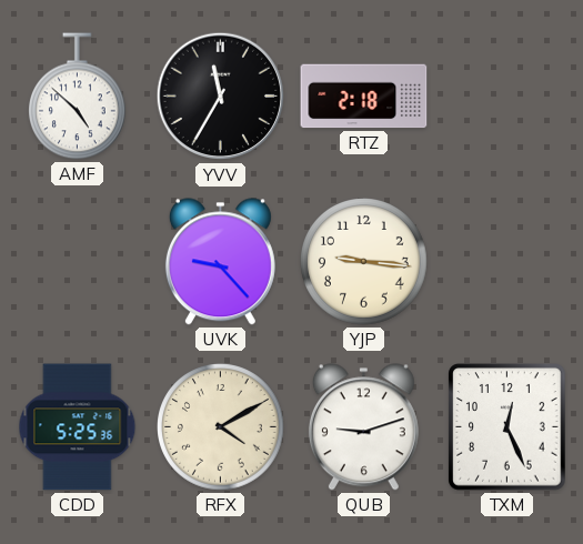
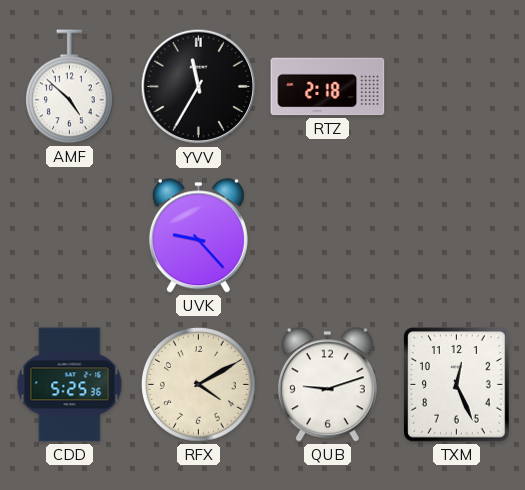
YJP: 9:16 -> none (364, 262)
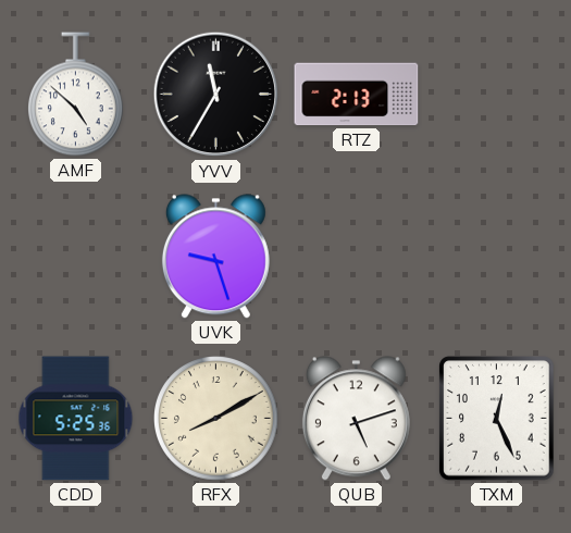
RTZ: 2:18 -> 2:13 (357, 95)
UVK: 9:23 -> 9:27 (215, 257)
RFX: 4:10 -> 8:10 (216, 419)
QUB: 9:12 -> 5:12 (356, 419)
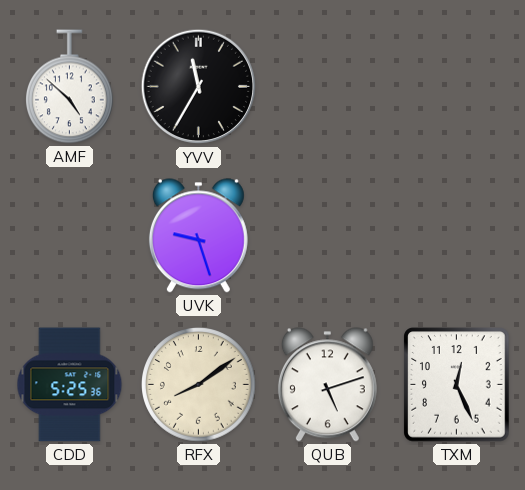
RTZ: 2:13 -> none (357, 95)
RFX: 8:10 -> 8:09 (199, 385)
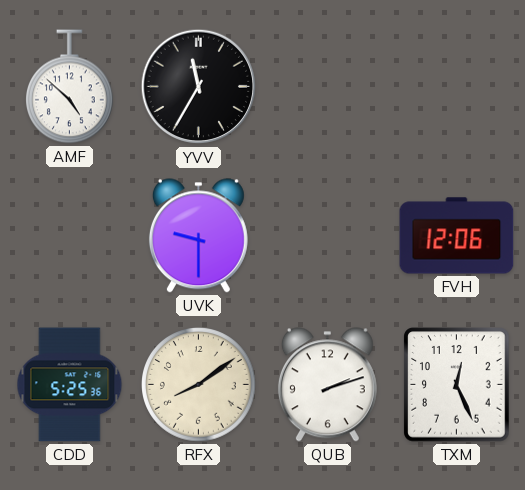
UVK: 9:27 -> 9:30 (198, 236)
FVH: none -> 12:06 (457, 236)
QUB: 5:12 -> 2:12 (327, 385)
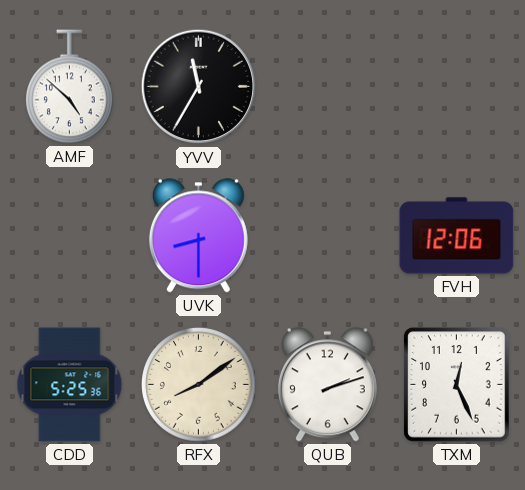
UVK: 9:30 -> 8:30 (198, 236)
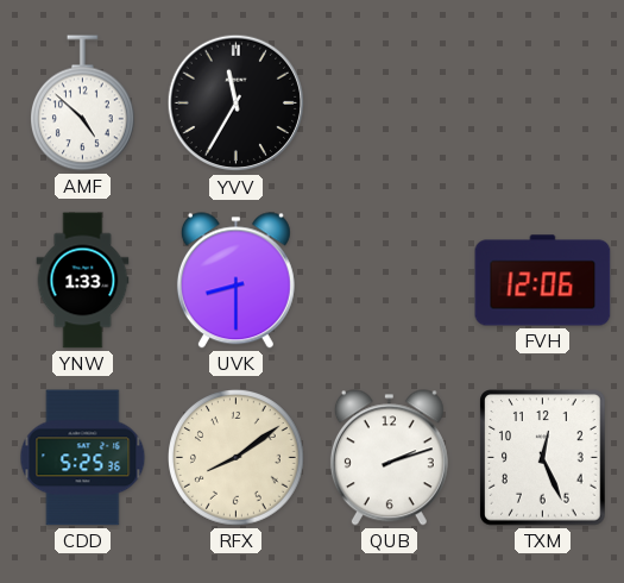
YNW: none -> 1:33 (83, 281)
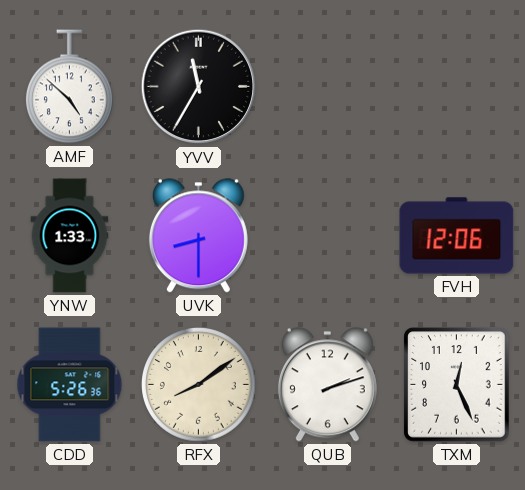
CDD: 5:25 -> 5:26 (70, 385)
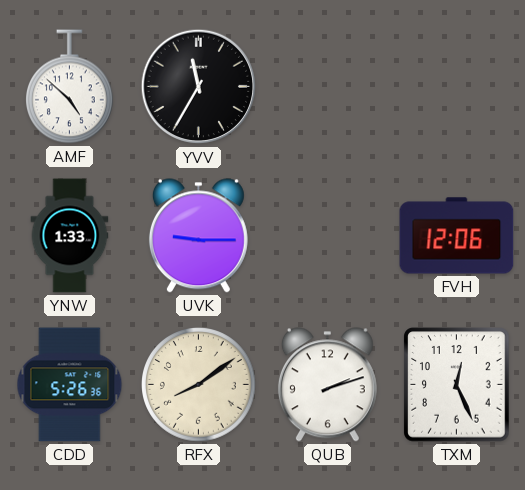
UVK: 8:30 -> 9:15 (198, 236)
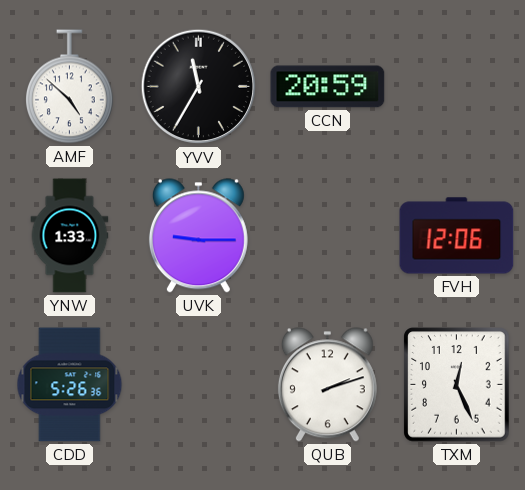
CCN: none -> 20:59 (328, 87)
RFX: 8:09 -> none (199, 385)
